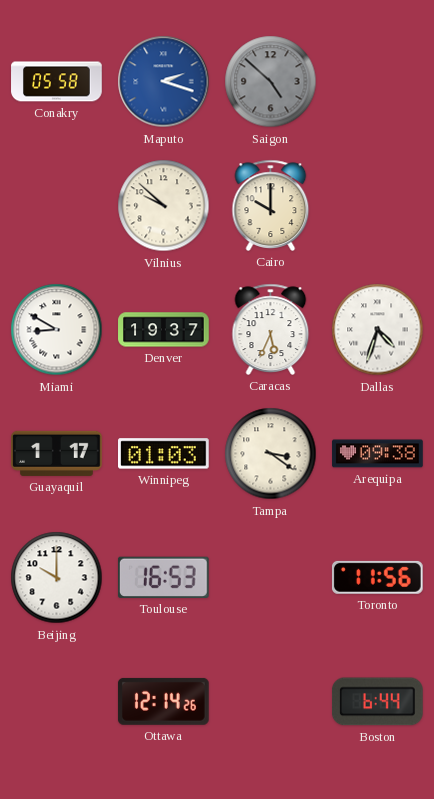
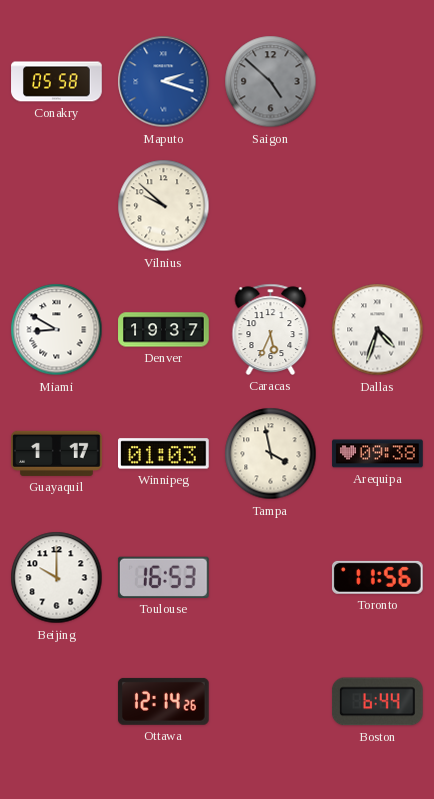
Cairo: 10:00 -> none (271, 205)
Tampa: 3:21 -> 3:58 (271, 454)
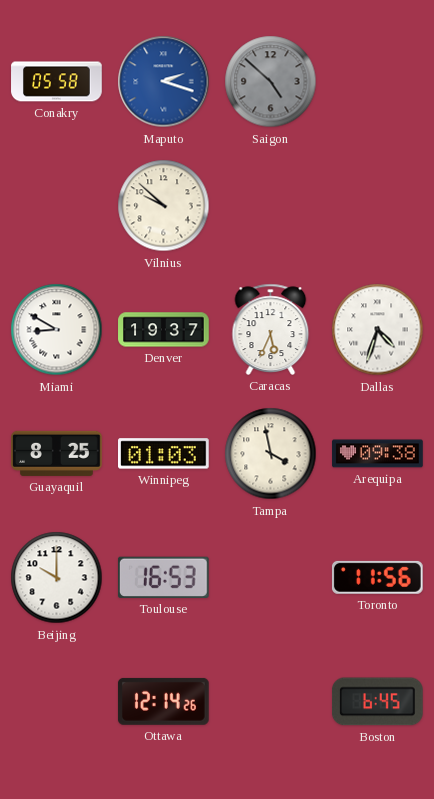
Guayaquil: 1:17 -> 8:25 (57, 453)
Boston: 6:44 -> 6:45 (378, 702)
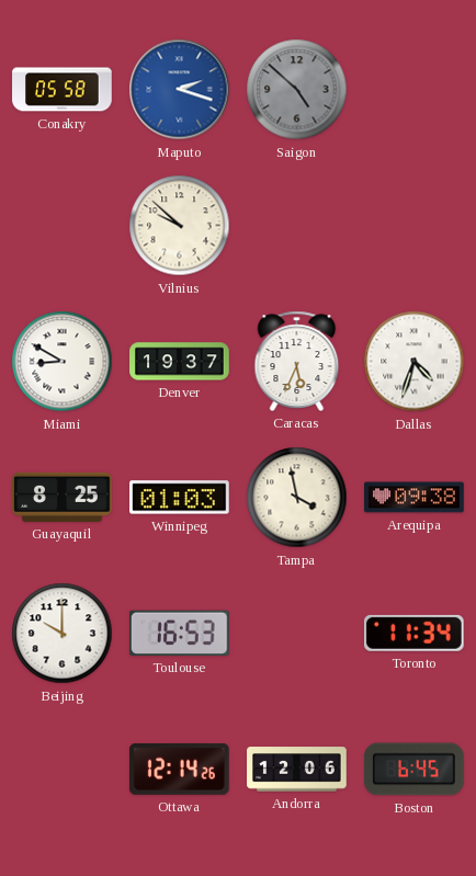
Toronto: 11:56 -> 11:34 (413, 633)
Andorra: none -> 12:06 (297, 770)
